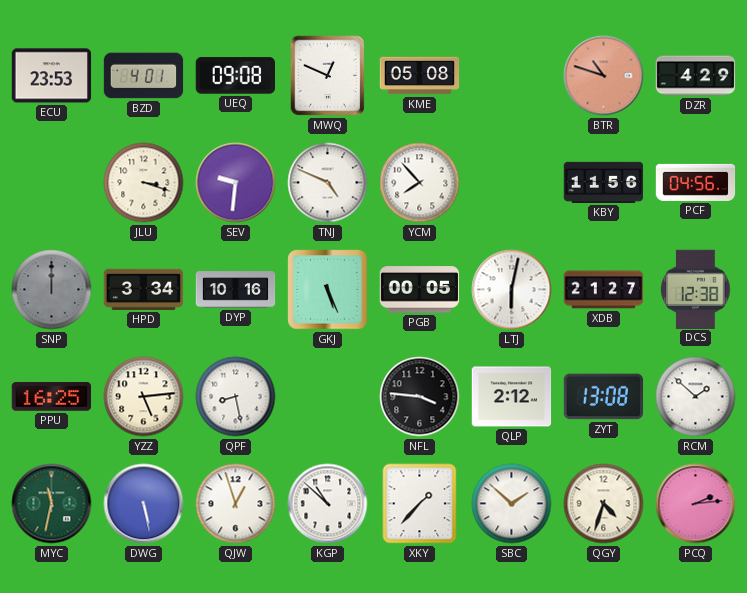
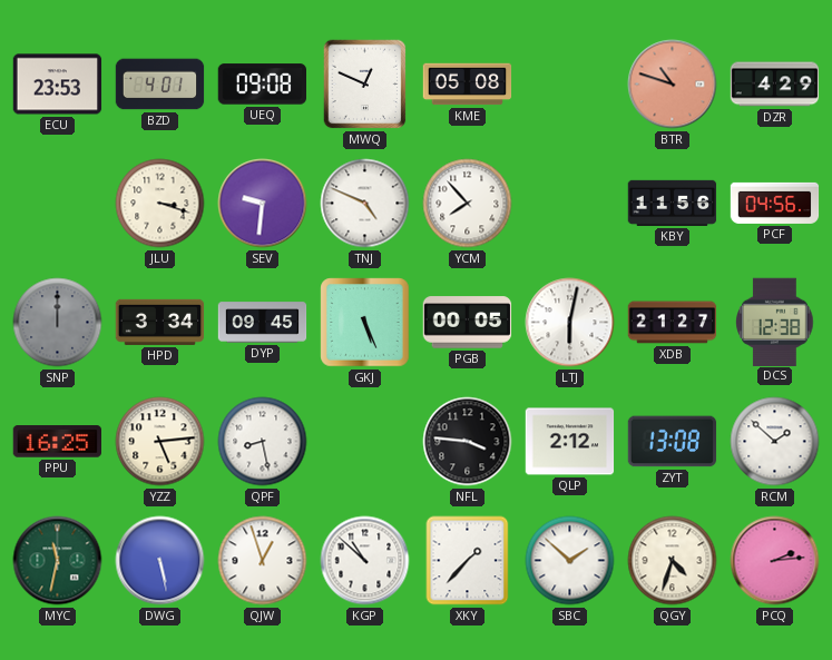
DYP: 10:16 -> 09:45 (263, 323)
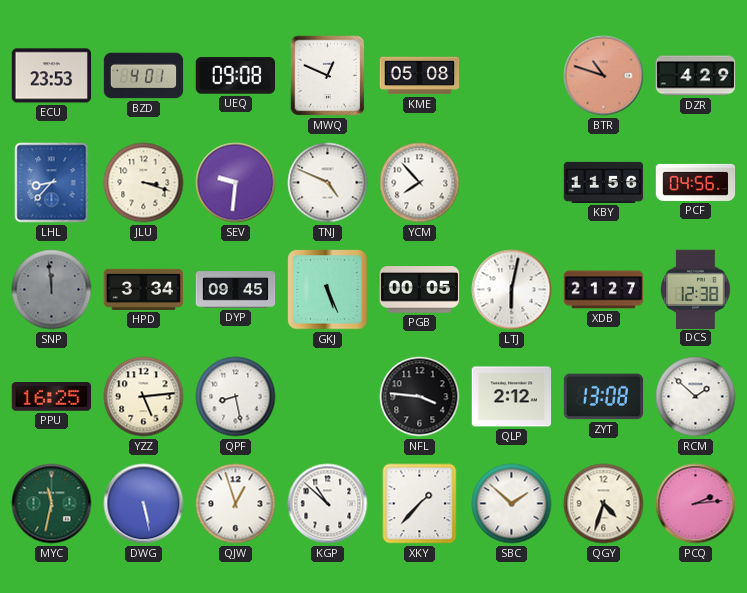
LHL: none -> 8:37 (52, 183)
SNP: 12:00 -> 11:59 (52, 290)
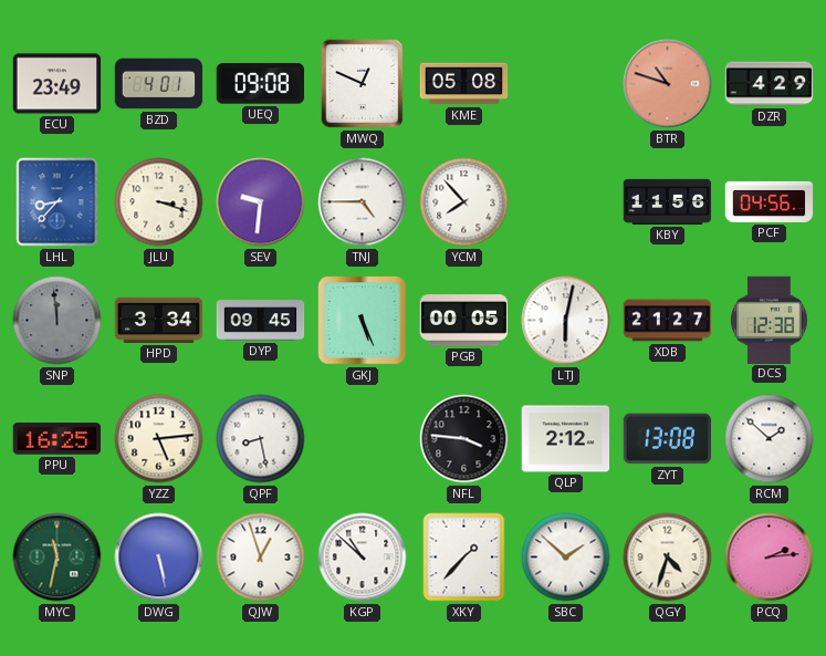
ECU: 23:53 -> 23:49 (57, 84)
TNJ: 4:49 -> 4:45 (363, 202)
